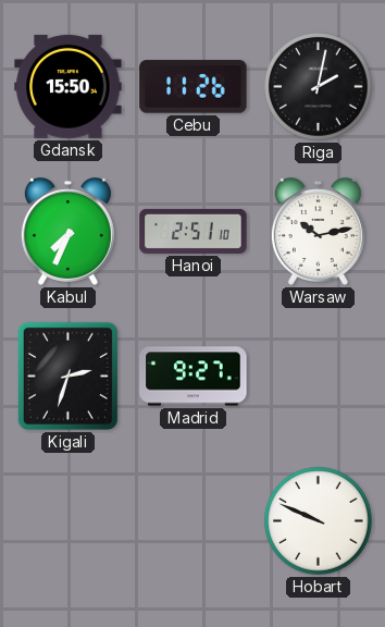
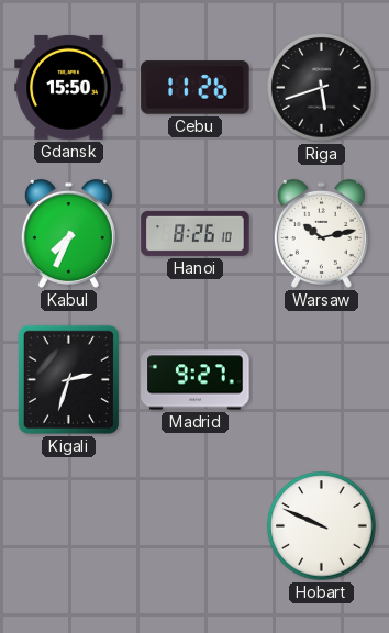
Riga: 2:02 -> 5:42 (322, 88)
Hanoi: 2:51 -> 8:26 (196, 233)
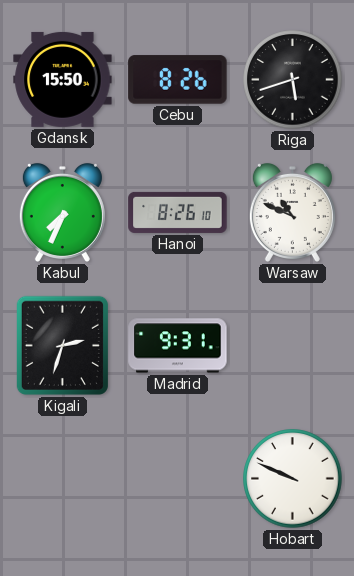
Cebu: 11:26 -> 8:26 (178, 80)
Warsaw: 10:13 -> 10:49 (292, 212)
Madrid: 9:27 -> 9:31 (178, 346)
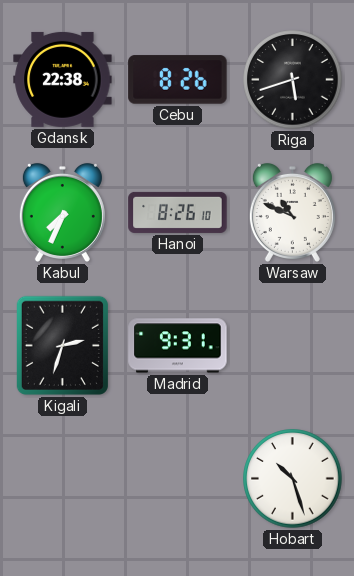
Gdansk: 15:50 -> 22:38 (63, 79)
Hobart: 9:49 -> 10:27 (293, 479)
